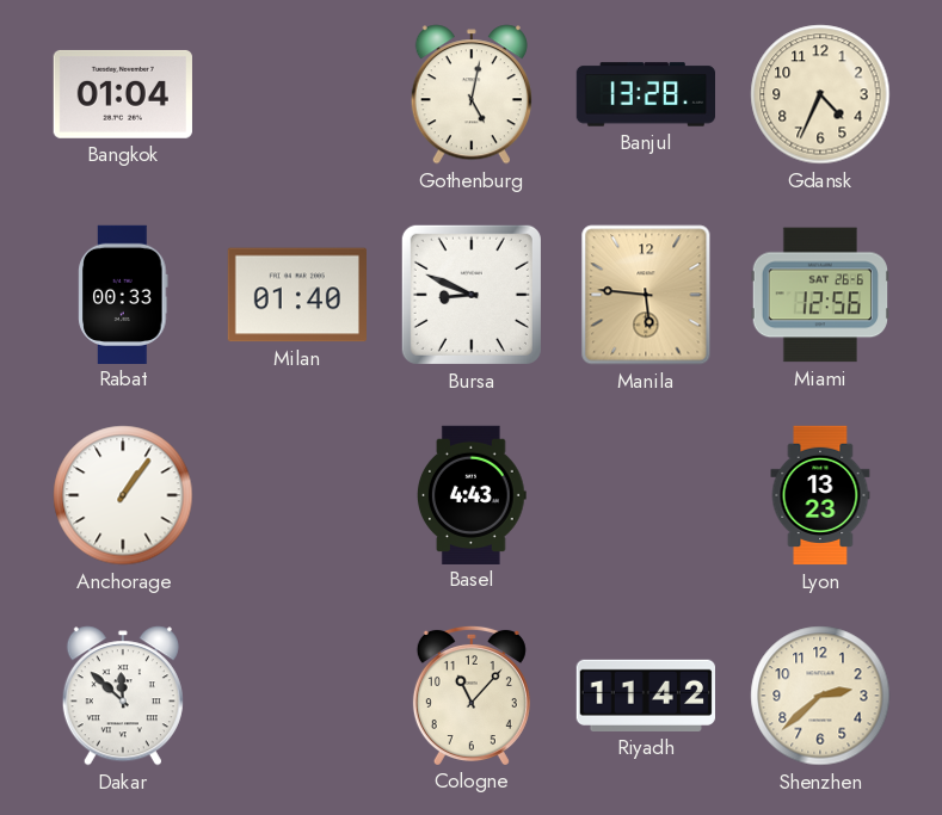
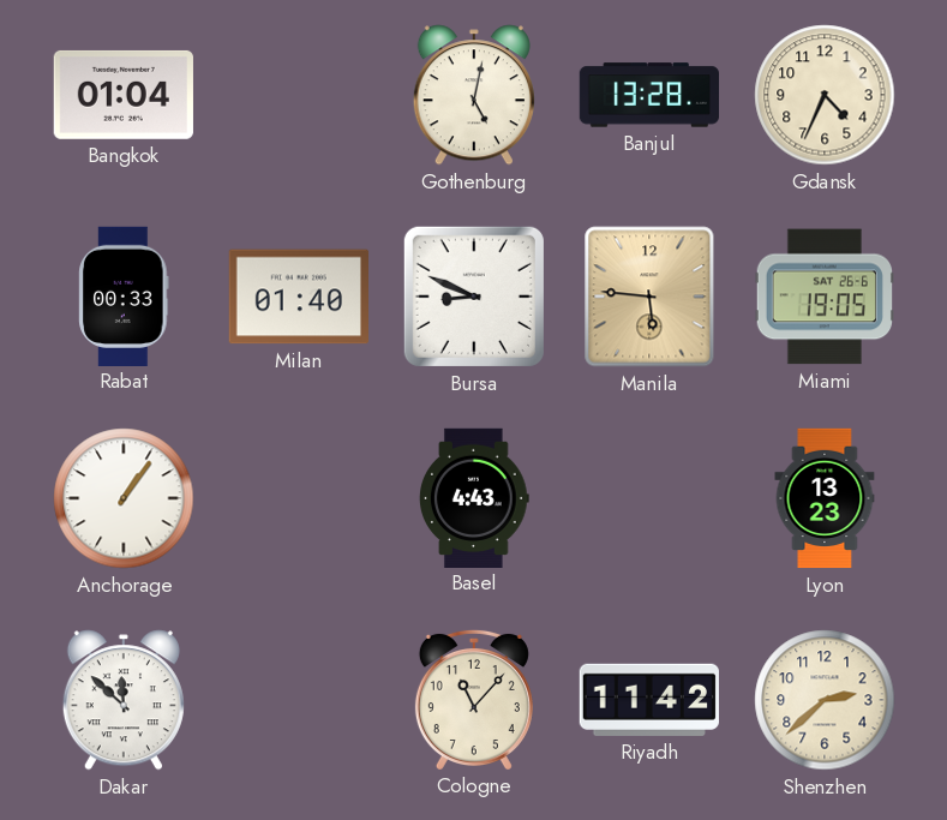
Miami: 12:56 -> 19:05 (823, 297)
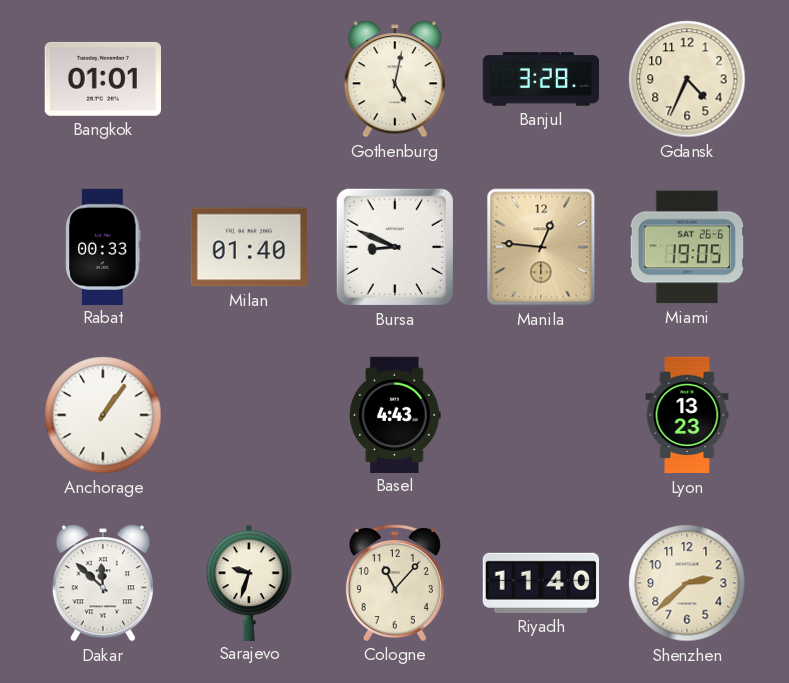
Bangkok: 01:04 -> 01:01 (103, 79)
Banjul: 13:28 -> 3:28 (540, 79)
Manila: 5:46 -> 12:46 (541, 247)
Sarajevo: none -> 9:33 (249, 582)
Riyadh: 11:42 -> 11:40 (540, 583)
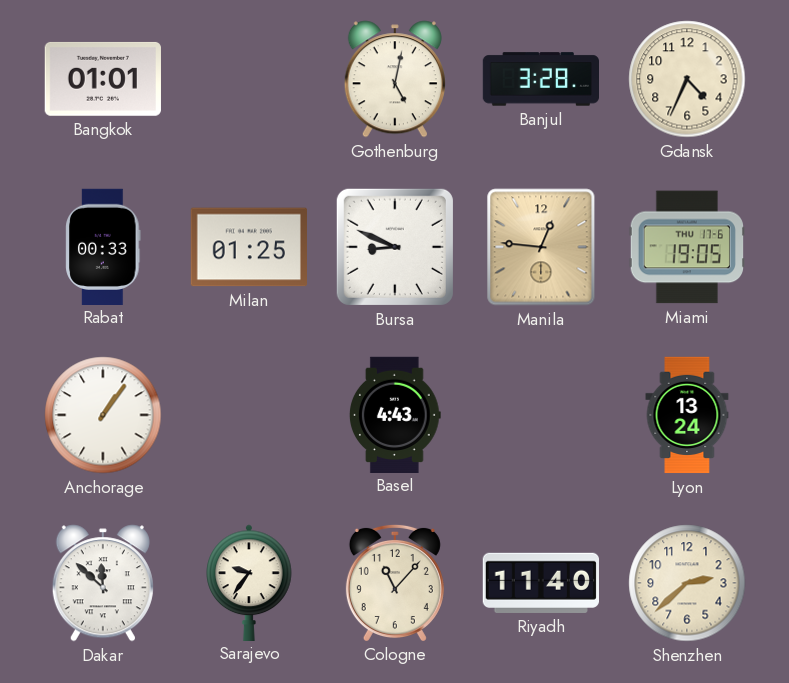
Milan: 01:40 -> 01:25 (248, 247)
Miami date: SAT 26-6 -> THU 17-6 (686, 247)
Lyon: 13:23 -> 13:24 (687, 415)
Sarajevo: 9:33 -> 9:36 (249, 582)
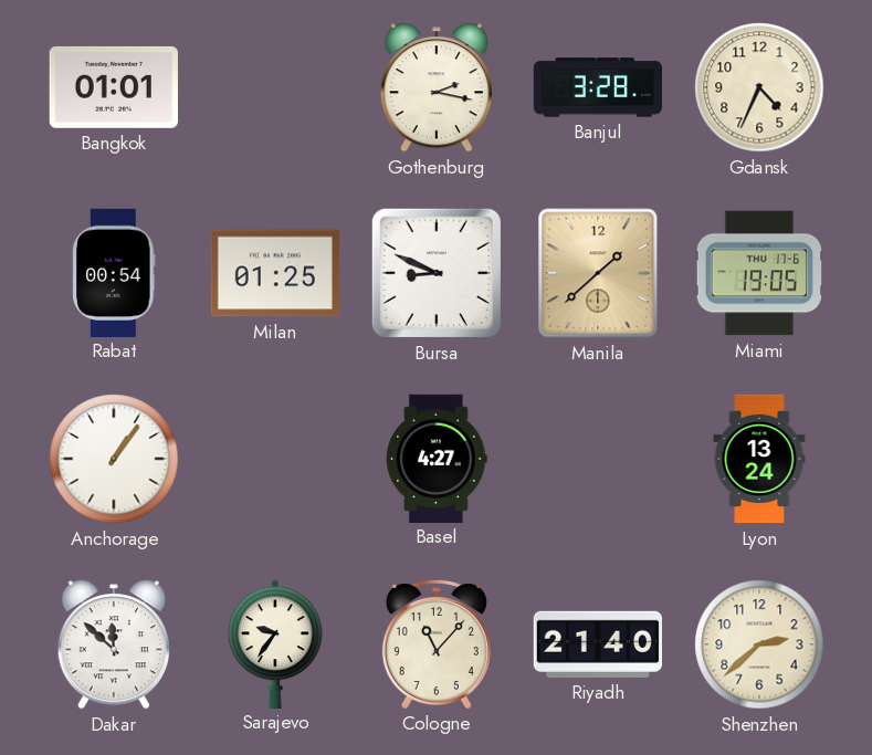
Gothenburg: 5:02 -> 2:17 (437, 87)
Rabat: 00:33 -> 00:54 (114, 272)
Manila: 12:46 -> 1:38 (598, 273)
Basel: 4:43 -> 4:27 (437, 458)
Riyadh: 11:40 -> 21:40 (597, 644)
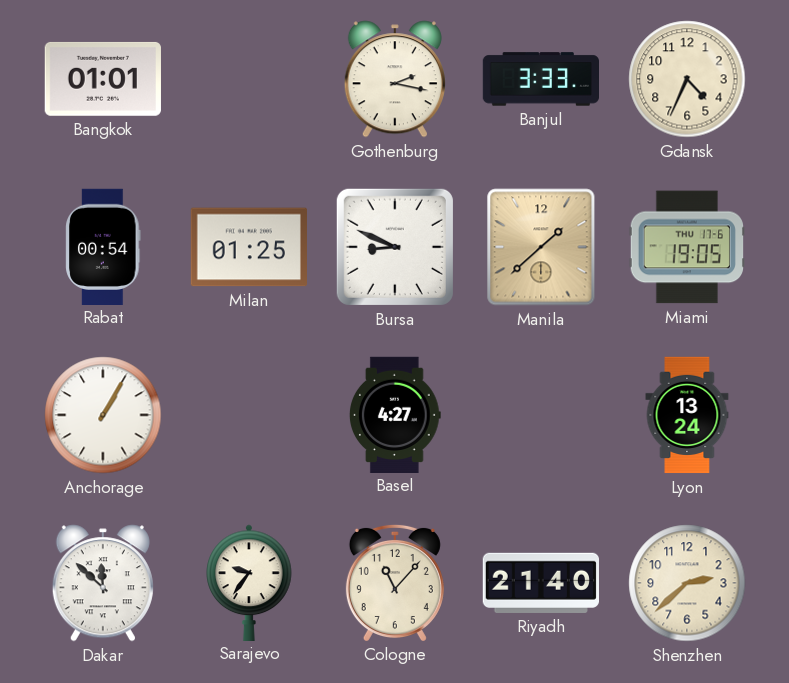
Banjul: 3:28 -> 3:33 (540, 79)
Anchorage: 1:06 -> 1:05 (103, 415)
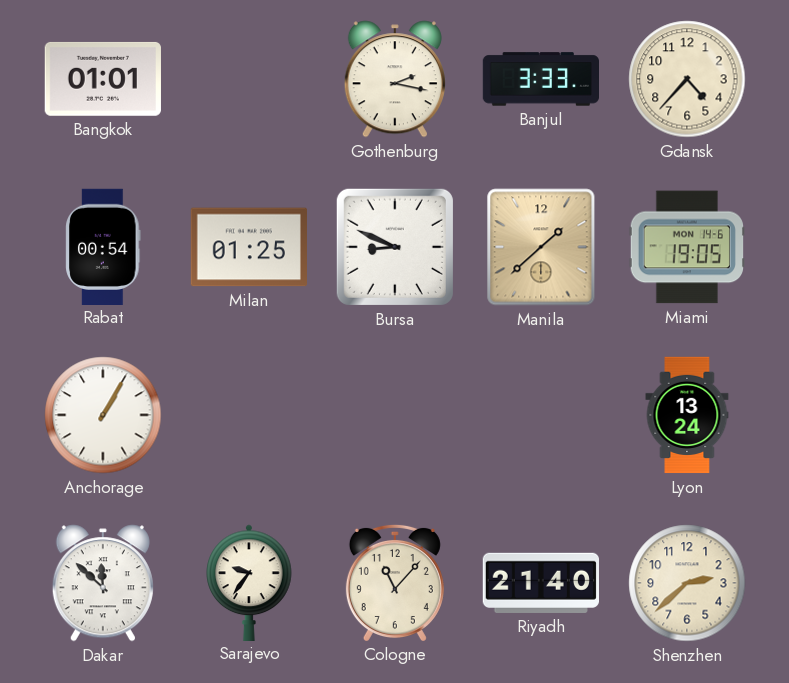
Gdansk: 4:34 -> 4:37 (687, 79)
Miami date: THU 17-6 -> MON 14-6 (686, 247)
Basel: 4:27 -> none (395, 414)
